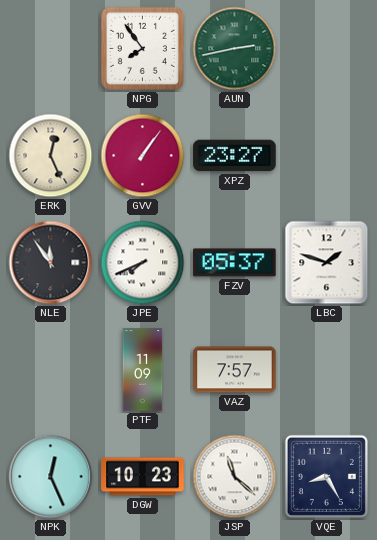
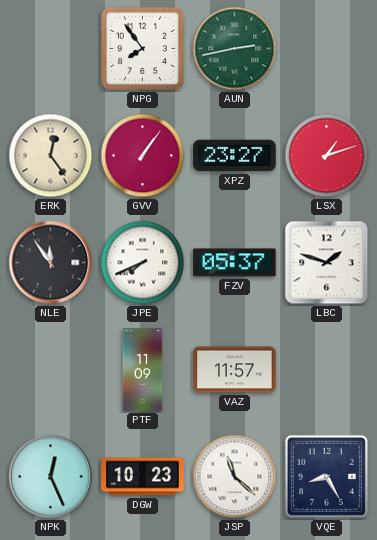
ERK: 12:26 -> 12:24 (51, 156)
LSX: none -> 1:12 (327, 156)
VAZ: 7:57 -> 11:57 (235, 370)
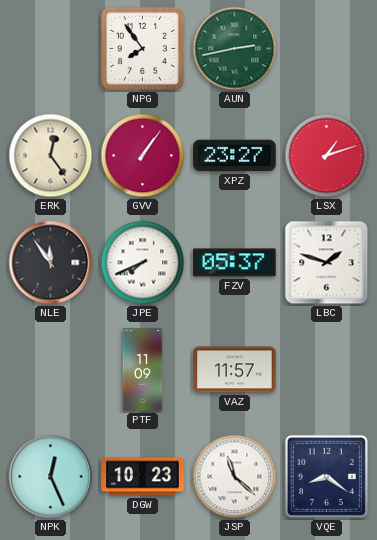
VQE: 8:25 -> 8:21 (326, 476)
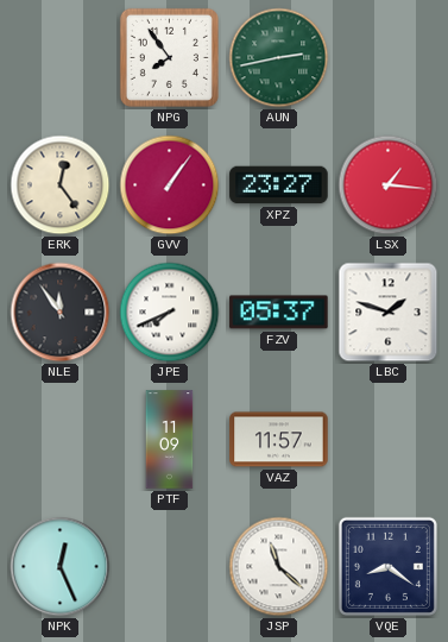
LSX: 1:12 -> 1:16 (389, 185)
DGW: 10:23 -> none (143, 477)
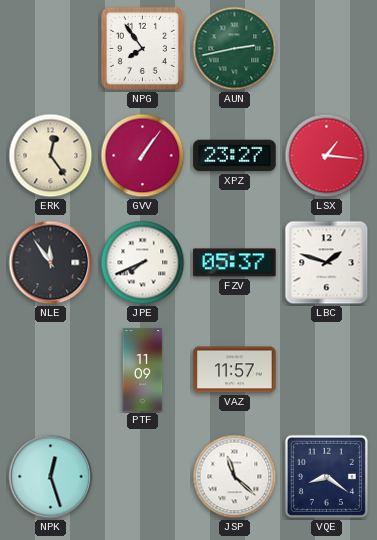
NPK: 12:26 -> 12:27 (51, 477)
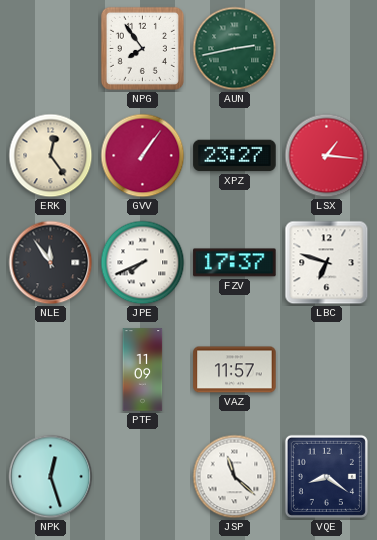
FZV: 05:37 -> 17:37 (235, 263)
LBC: 1:48 -> 6:48 (327, 263)
